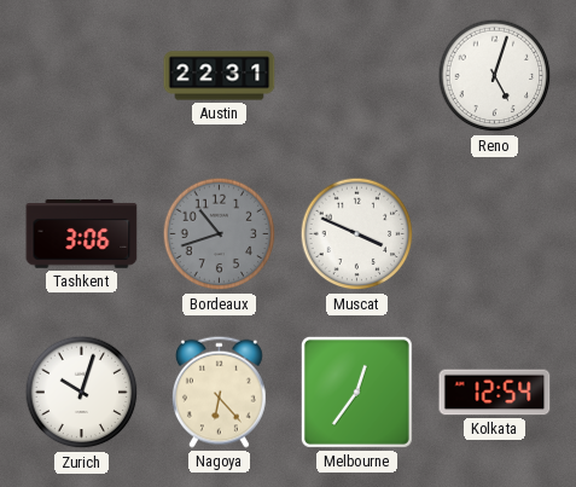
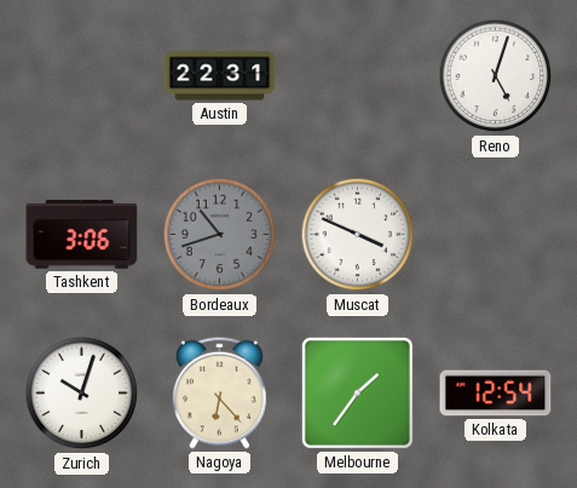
Melbourne: 12:36 -> 1:36 (357, 392)
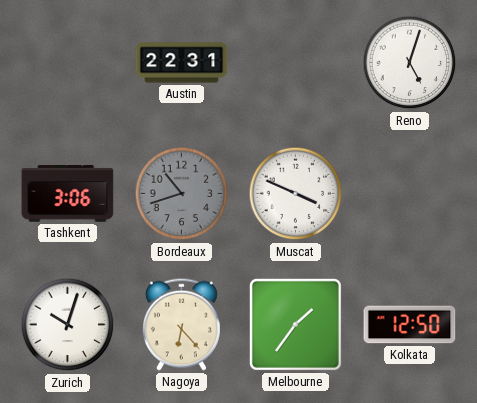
Kolkata: 12:54 -> 12:50 (410, 325)
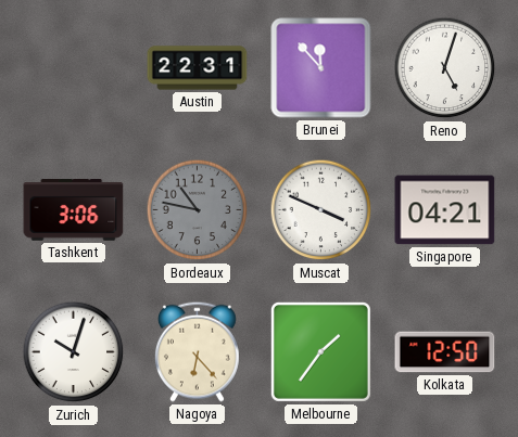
Brunei: none -> 11:53 (321, 68)
Bordeaux: 10:42 -> 10:47 (198, 210)
Singapore: none -> 04:21 (445, 210)
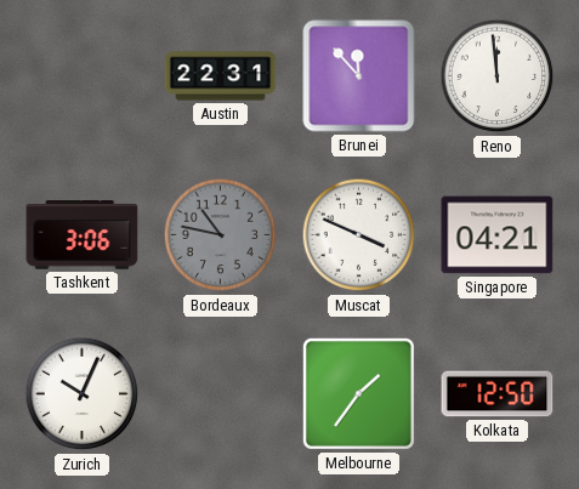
Reno: 5:03 -> 11:59 (498, 76)
Zurich: 10:03 -> 10:04 (83, 394)
Nagoya: 6:23 -> none (197, 351)
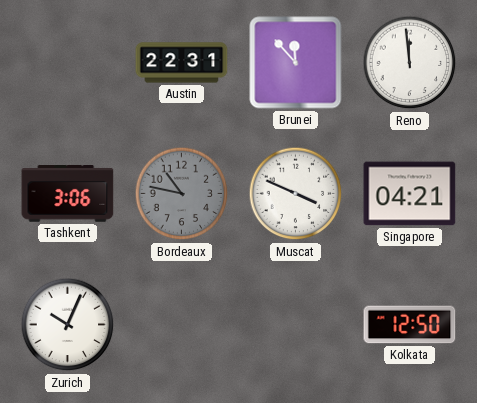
Melbourne: 1:36 -> none (358, 393)
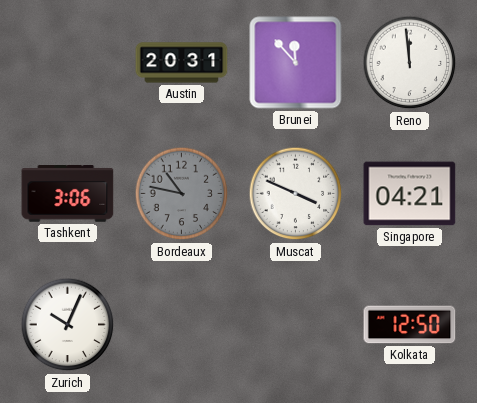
Austin: 22:31 -> 20:31 (182, 63)
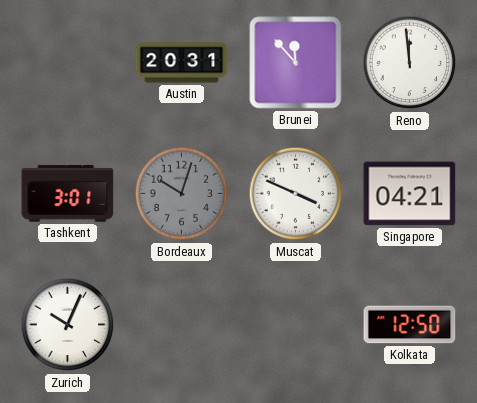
Tashkent: 3:06 -> 3:01 (68, 194)
Bordeaux: 10:47 -> 10:03 (182, 194)
